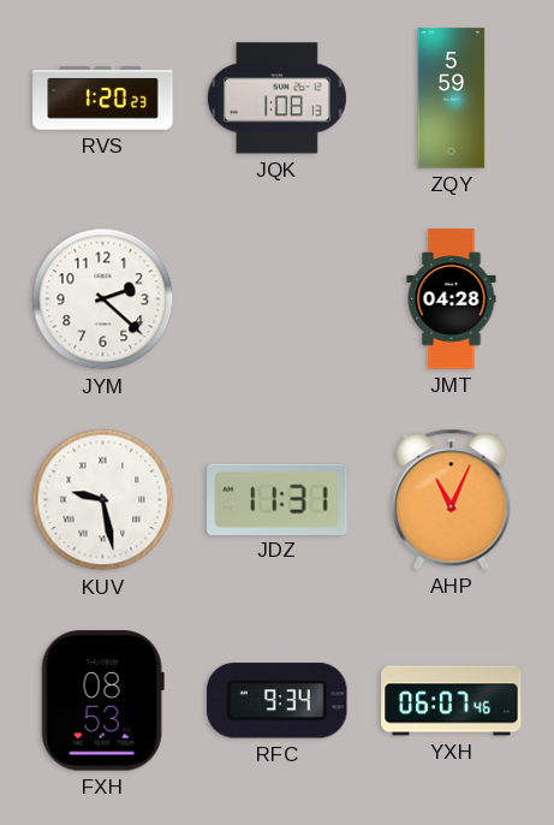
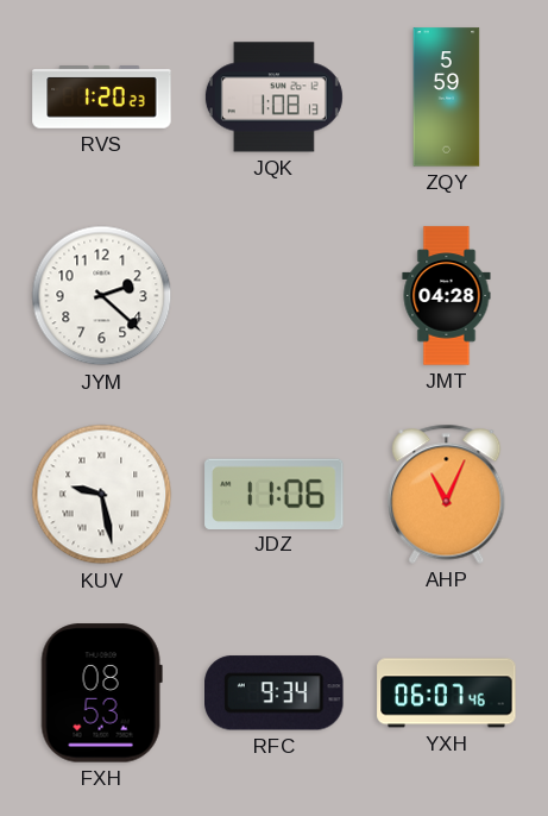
JDZ: 11:31 -> 11:06 (275, 494)
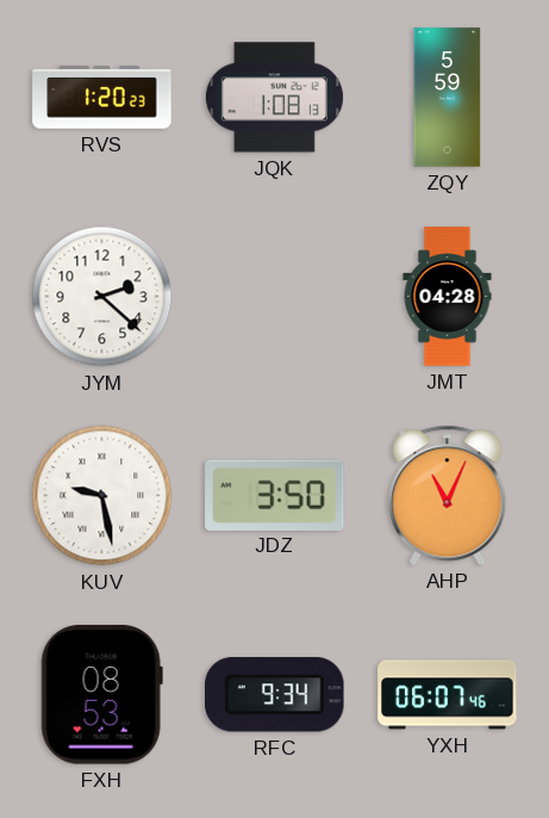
JDZ: 11:06 -> 3:50 (275, 495)
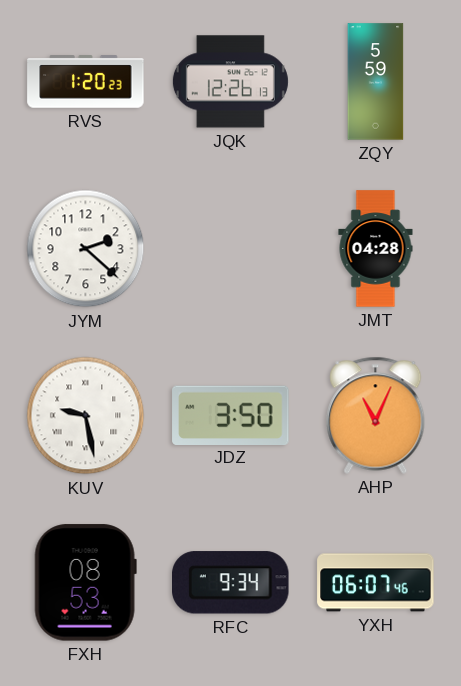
JQK: 1:08 -> 12:26 (230, 82)
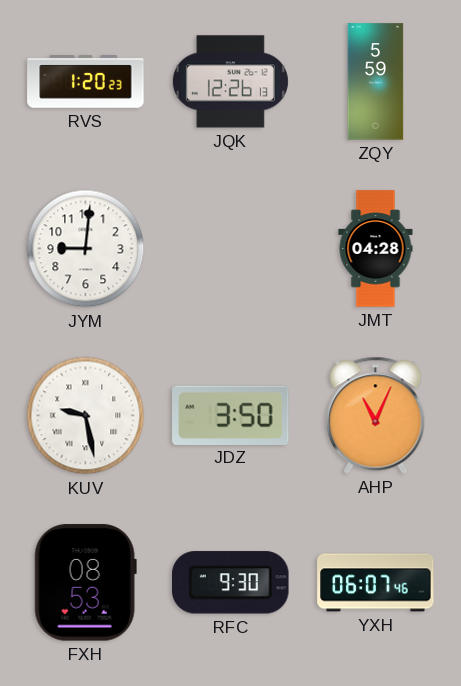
JYM: 2:22 -> 9:01 (86, 249)
RFC: 9:34 -> 9:30 (231, 583)
